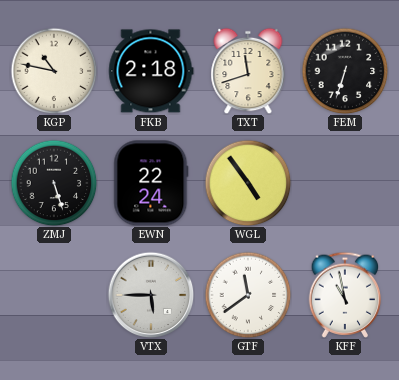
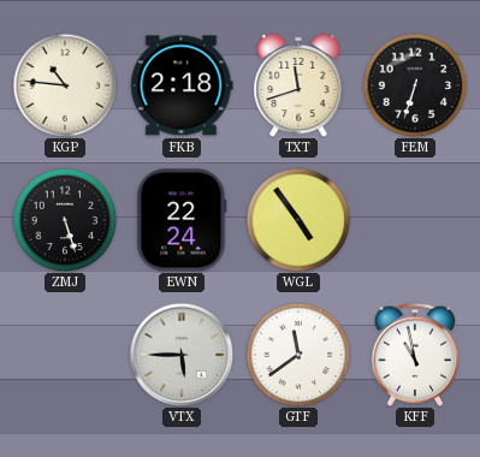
KGP: 10:47 -> 10:46 (65, 85)
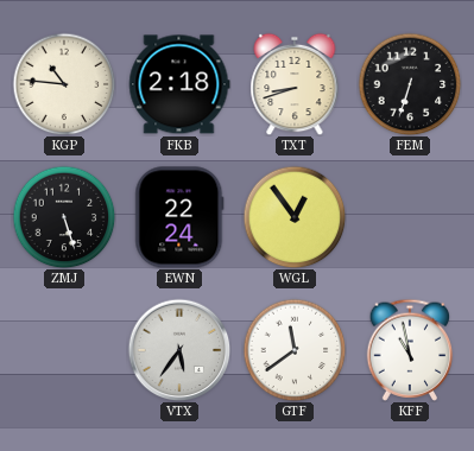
TXT: 11:42 -> 8:42 (295, 84)
WGL: 4:54 -> 12:54 (295, 217)
VTX: 5:45 -> 5:36 (179, 350)
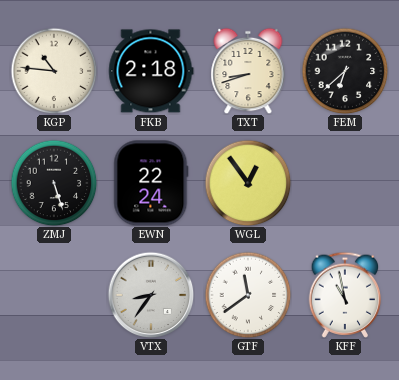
FEM: 6:33 -> 6:38 (345, 71)
VTX: 5:36 -> 8:36 (151, 295)
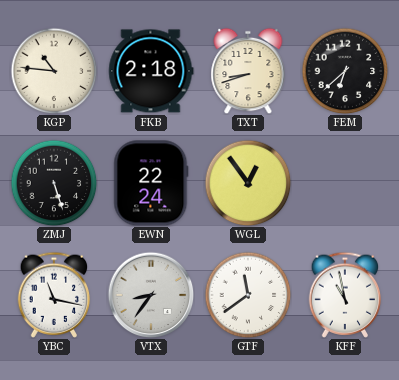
YBC: none -> 11:17 (54, 295)
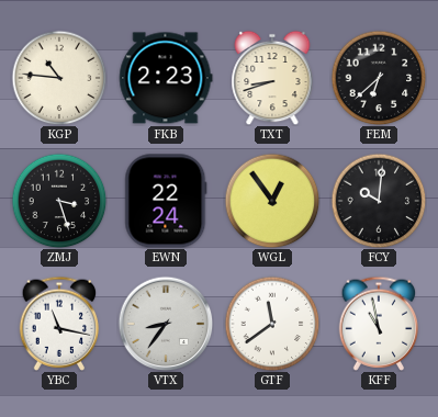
FKB: 2:18 -> 2:23 (166, 78)
ZMJ: 5:27 -> 3:27 (59, 201)
FCY: none -> 10:01 (379, 201)
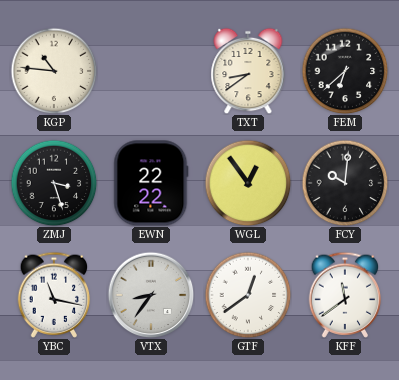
FKB: 2:23 -> none (166, 78)
TXT: 8:42 -> 8:39 (248, 71)
EWN: 22:24 -> 22:22 (151, 183)
GTF: 11:39 -> 12:39 (248, 295)
KFF: 10:58 -> 11:39 (345, 295)
